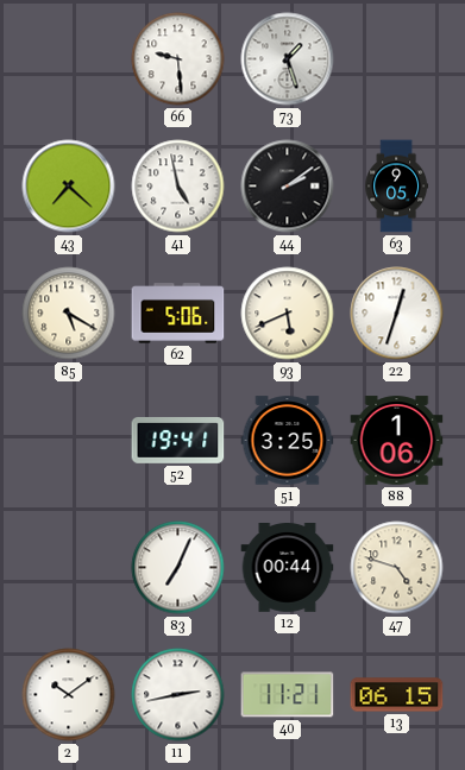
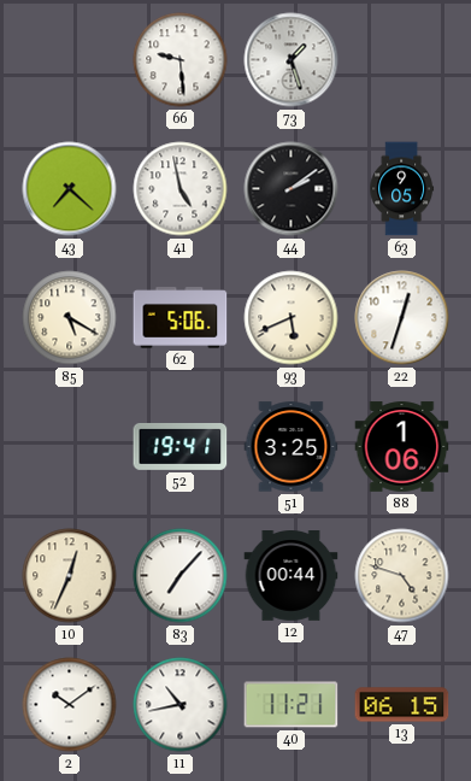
10: none -> 12:34 (70, 576)
83: 7:04 -> 7:07 (181, 576)
11: 2:43 -> 10:43 (181, 705)
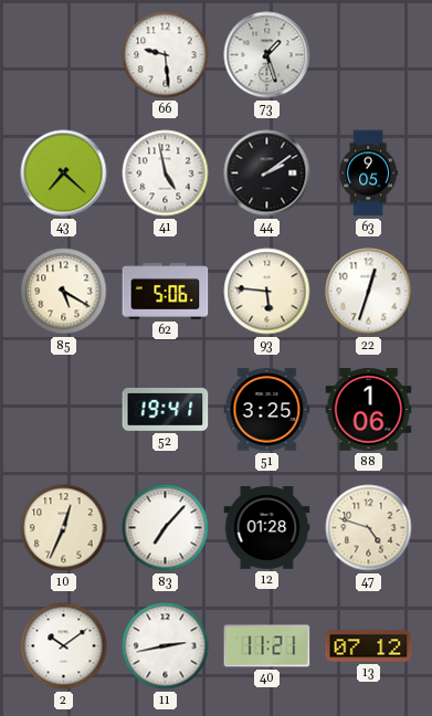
93: 5:41 -> 5:46 (267, 292)
12: 00:44 -> 01:28 (267, 528)
11: 10:43 -> 2:43 (166, 646)
13: 06:15 -> 07:12 (369, 646)
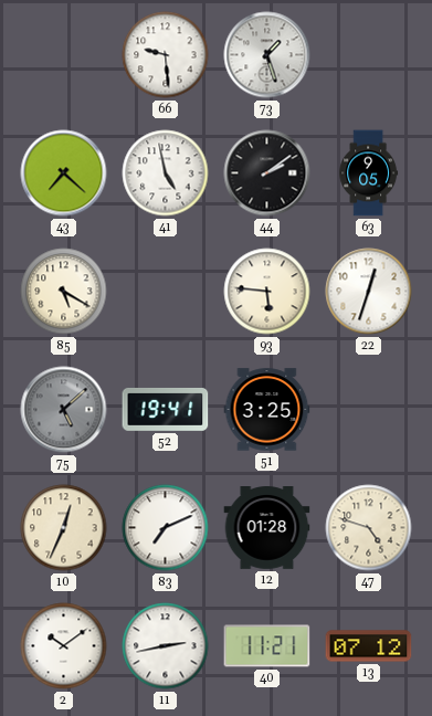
62: 5:06 -> none (166, 292)
75: none -> 5:08 (64, 410)
88: 1:06 -> none (369, 410)
83: 7:07 -> 7:11 (166, 528)
